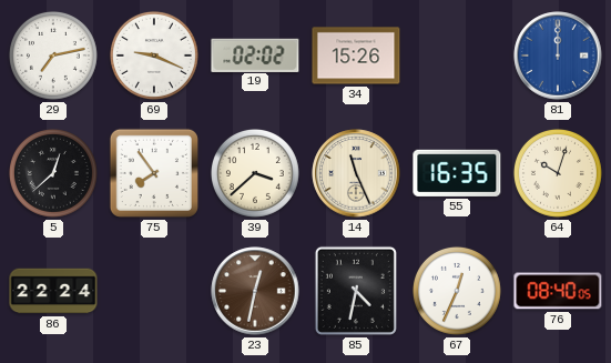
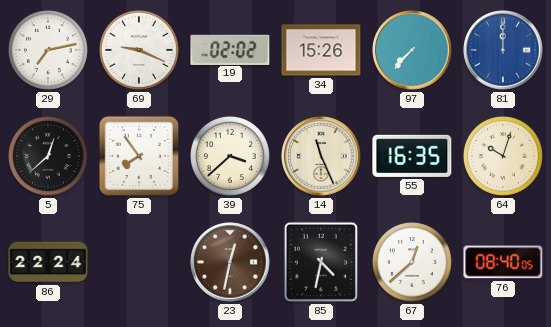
97: none -> 7:37 (412, 50)
67: 12:34 -> 12:38 (412, 262)
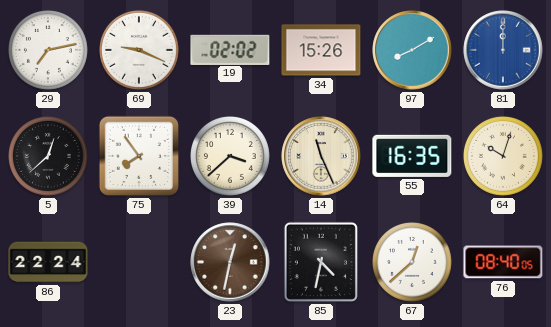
97: 7:37 -> 8:10 (412, 50)
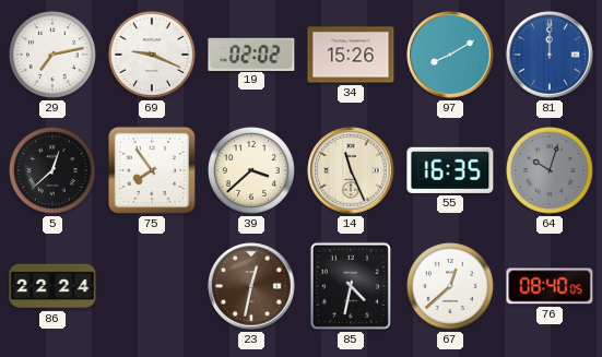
64 dial: cream -> grey (550, 170)
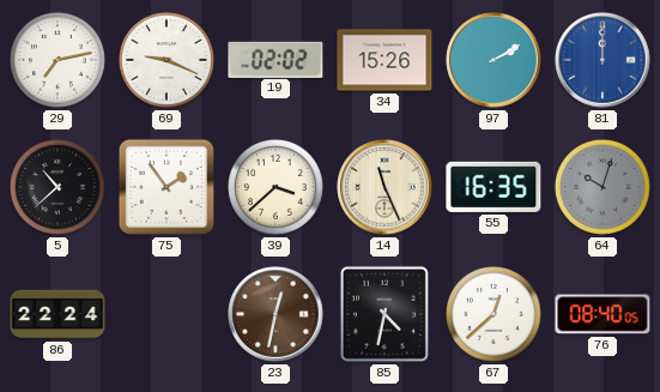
97: 8:10 -> 2:10 (494, 60)
5: 12:38 -> 10:38 (57, 187)
75: 7:54 -> 1:54 (166, 187)
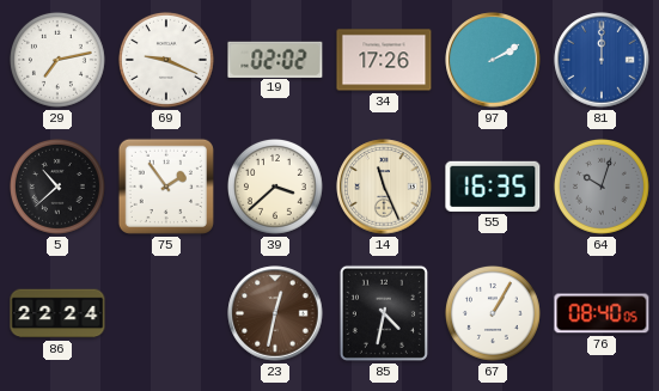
34: 15:26 -> 17:26 (384, 60)
67: 12:38 -> 1:05 (493, 313)
